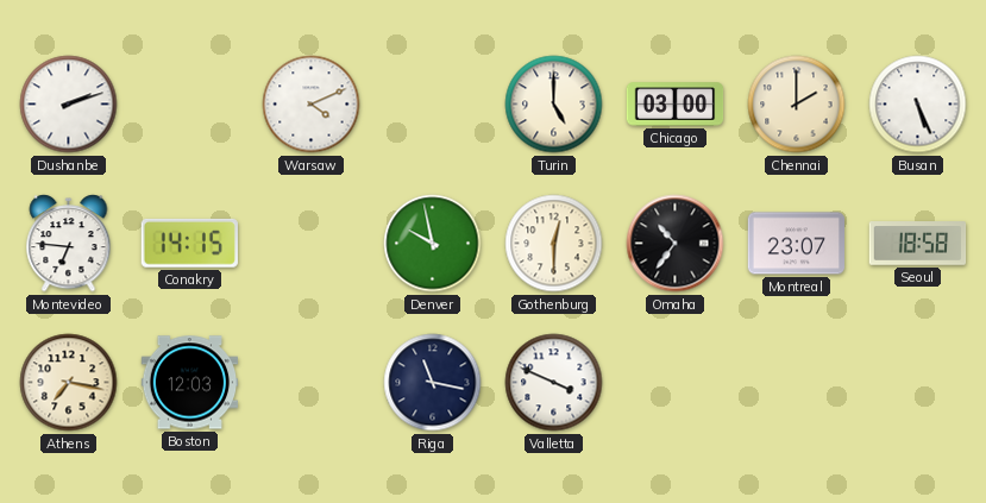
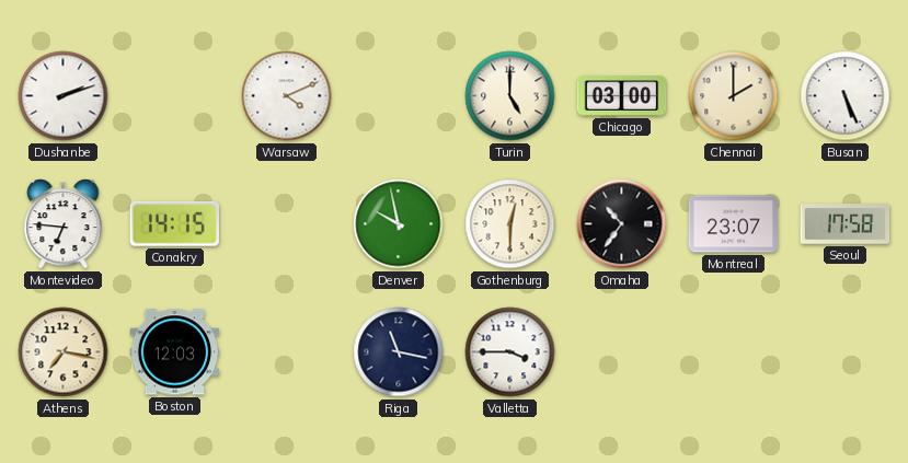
Seoul: 18:58 -> 17:58 (846, 224)
Valletta: 3:49 -> 3:45 (510, 352)
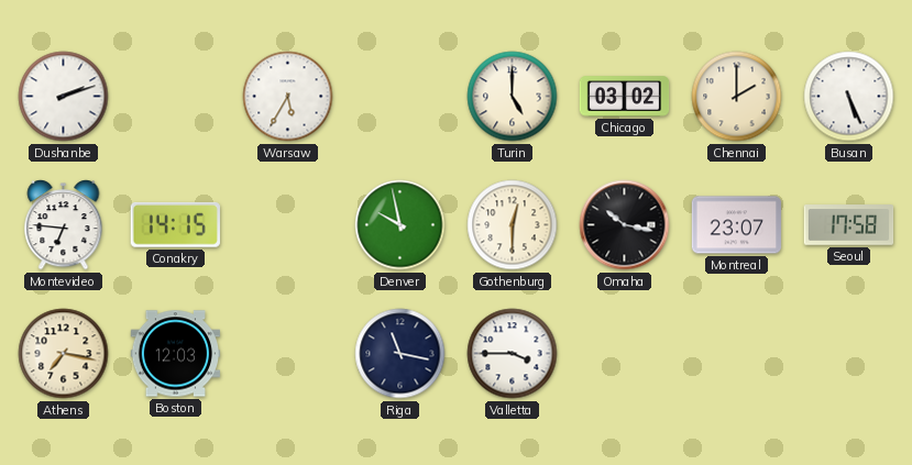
Warsaw: 4:11 -> 5:35 (288, 97)
Chicago: 03:00 -> 03:02 (625, 97)
Omaha: 10:36 -> 10:17 (625, 225)
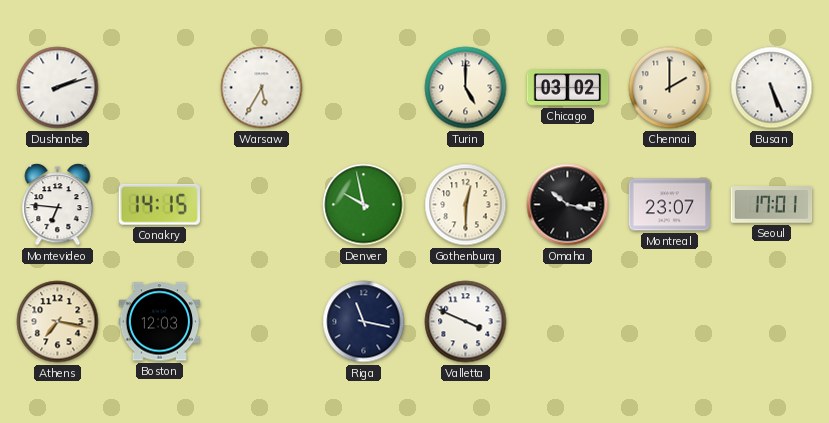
Seoul: 17:58 -> 17:01 (772, 205)
Valletta: 3:45 -> 3:49 (466, 322)
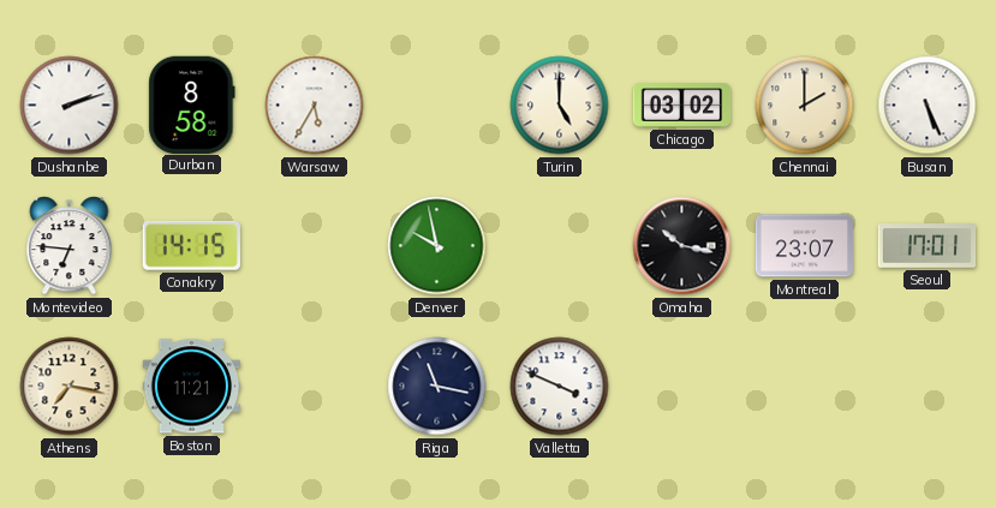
Durban: none -> 8:58 (192, 104)
Gothenburg: 12:30 -> none (466, 205)
Boston: 12:03 -> 11:21 (192, 387)
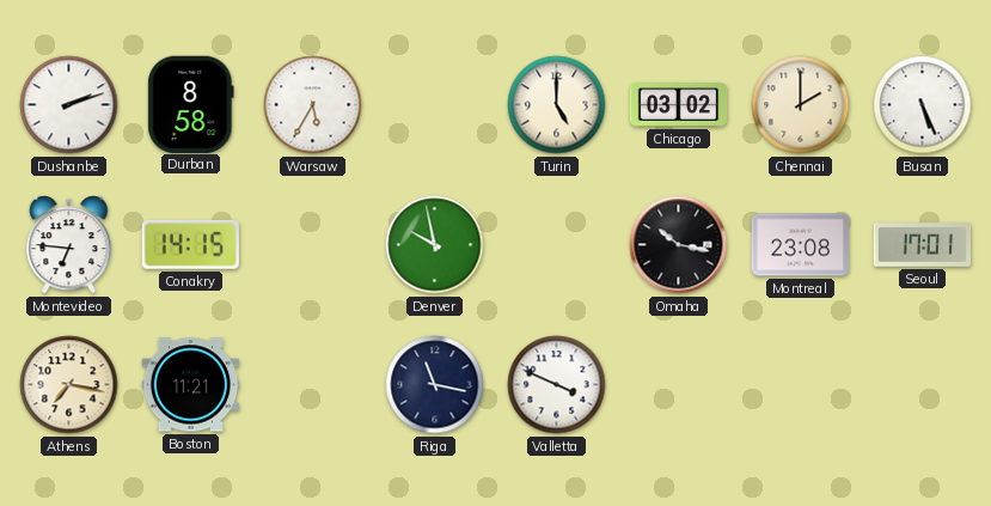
Montreal: 23:07 -> 23:08 (801, 245)
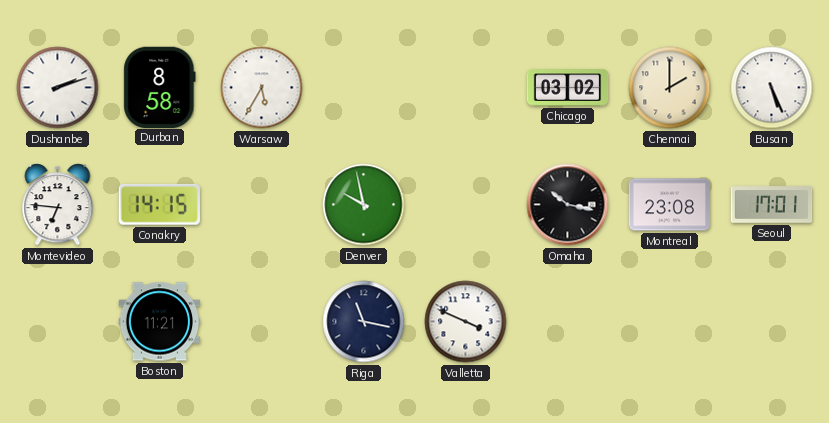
Turin: 5:00 -> none (557, 105)
Athens: 7:17 -> none (69, 385)
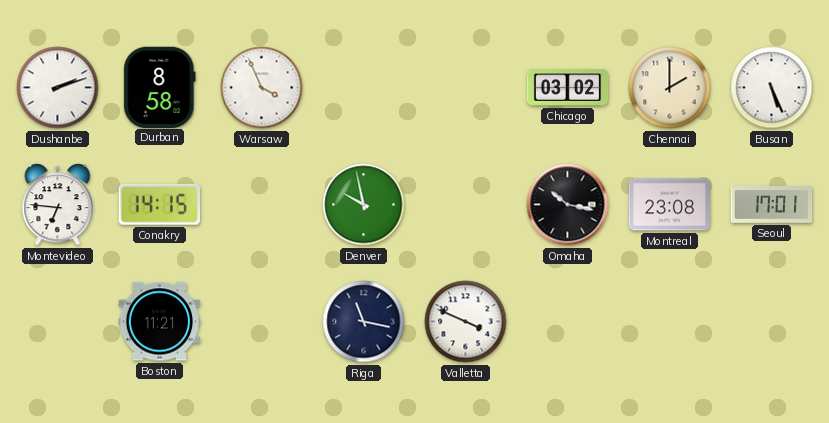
Warsaw: 5:35 -> 3:56 (262, 88)
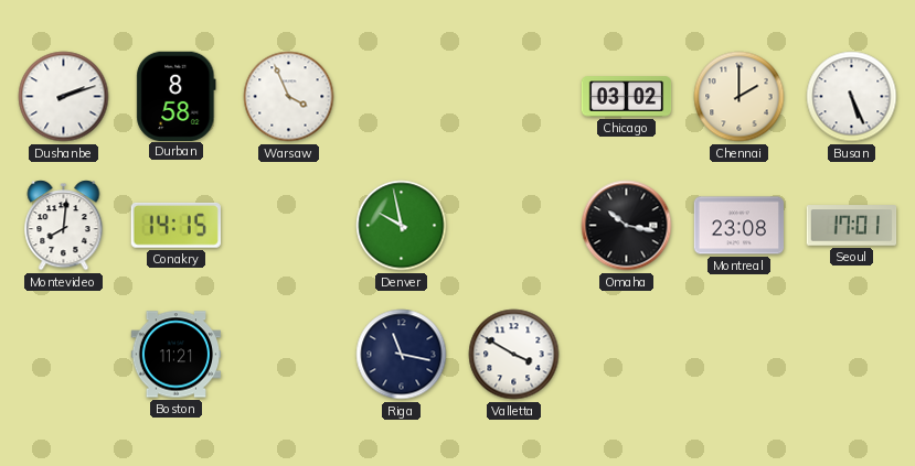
Montevideo: 6:46 -> 8:01 (64, 226)
Valletta: 3:49 -> 3:50 (514, 355)
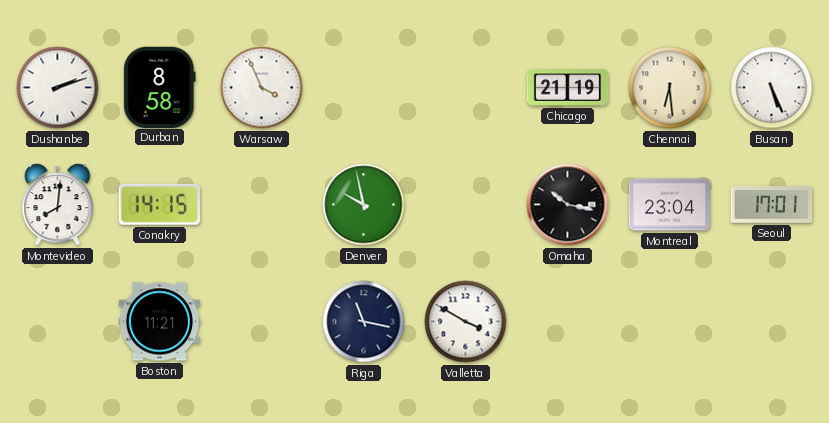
Chicago: 03:02 -> 21:19 (568, 88)
Chennai: 2:00 -> 6:29 (670, 88)
Montreal: 23:08 -> 23:04 (670, 205)
